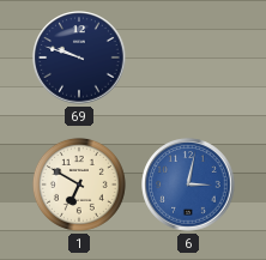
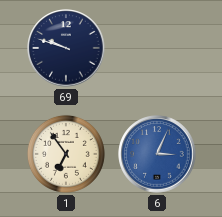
1: 6:50 -> 6:54 (66, 154)
6: 3:02 -> 3:04 (157, 154)
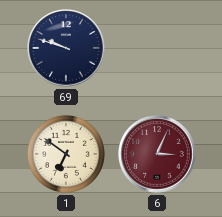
1: 6:54 -> 6:51 (66, 154)
6 dial: blue -> burgundy (157, 154)
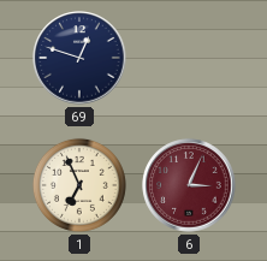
69: 9:48 -> 12:48 (79, 58)
1: 6:51 -> 6:56 (79, 185)
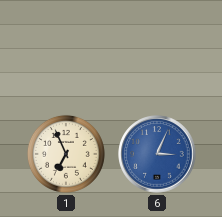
69: 12:48 -> none (79, 58)
6 dial: burgundy -> blue (157, 154)
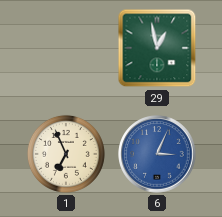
29: none -> 12:58 (157, 48)
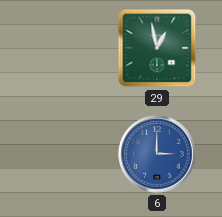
1: 6:56 -> none (66, 154)
6: 3:04 -> 3:00 (157, 154)
